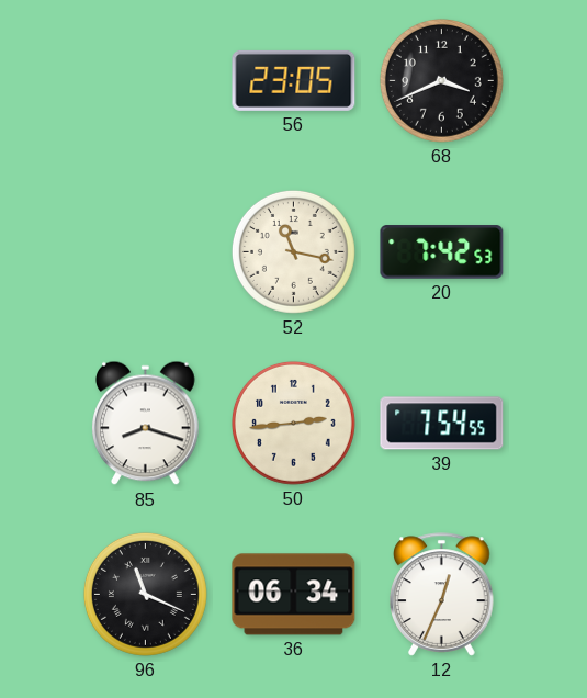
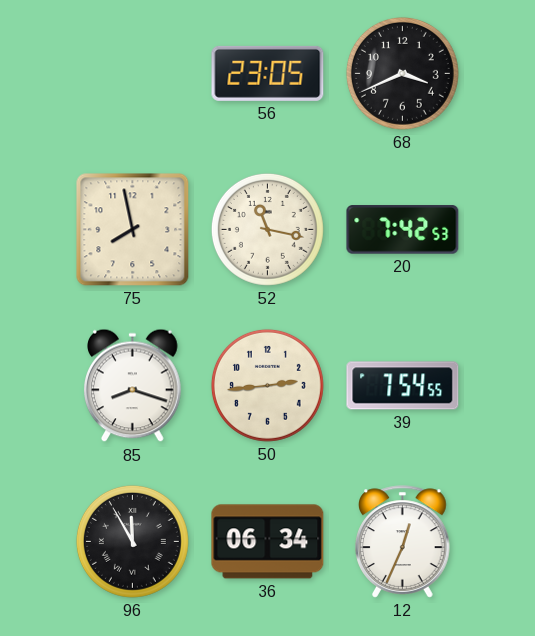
75: none -> 7:58 (133, 230)
96: 11:19 -> 11:55 (132, 541)
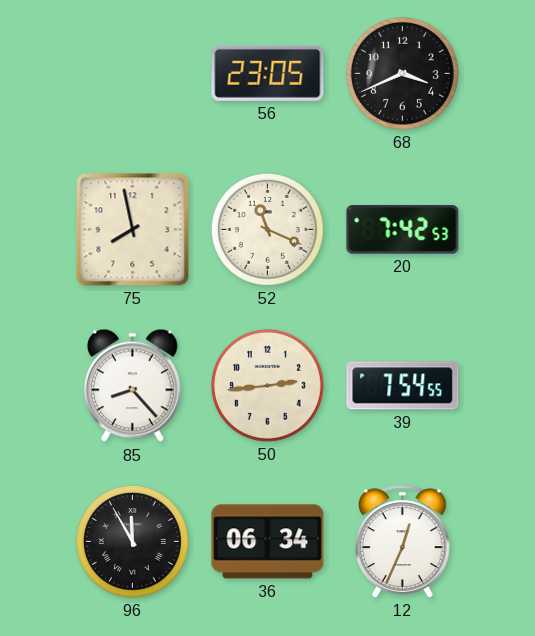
52: 11:17 -> 11:19 (267, 229)
85: 8:18 -> 8:23 (133, 386)
